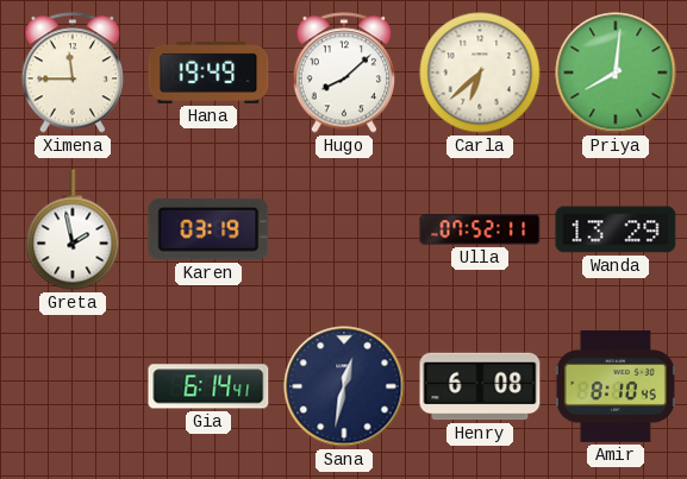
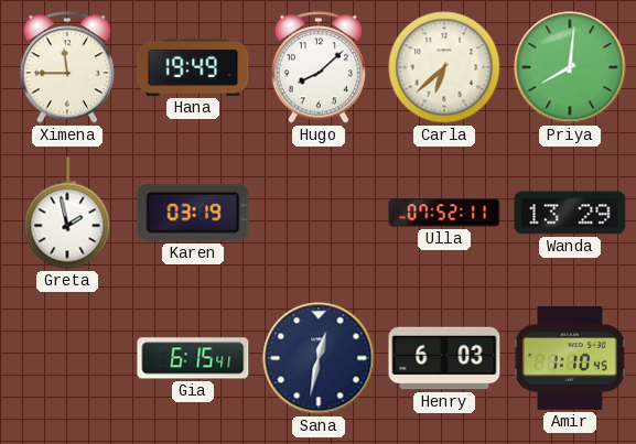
Gia: 6:14 -> 6:15 (193, 358)
Henry: 6:08 -> 6:03 (444, 358)
Amir: 8:10 -> 1:10 (570, 358)
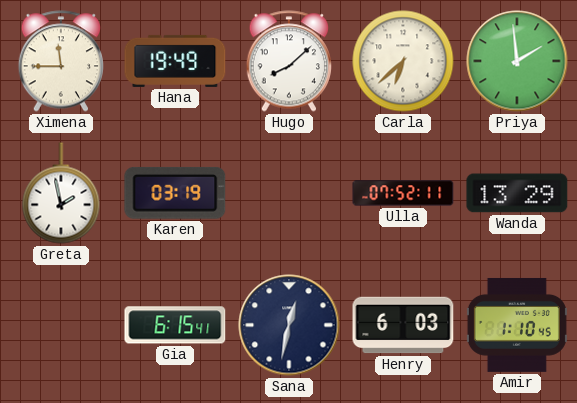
Priya: 8:01 -> 1:59 (517, 61)
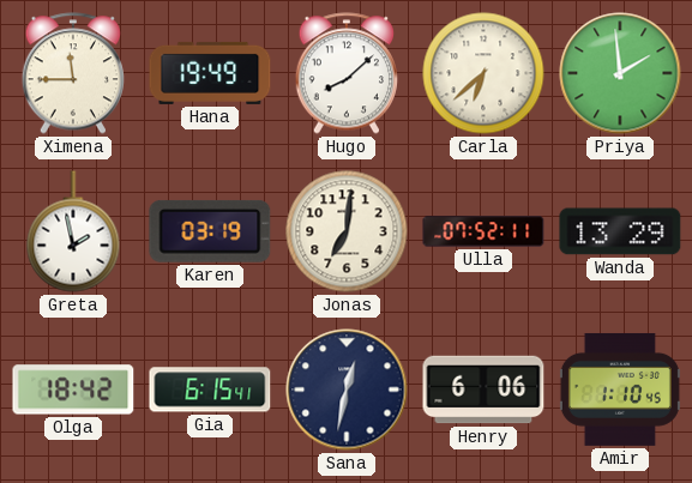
Jonas: none -> 7:01 (347, 231)
Olga: none -> 18:42 (73, 390)
Henry: 6:03 -> 6:06 (483, 390)
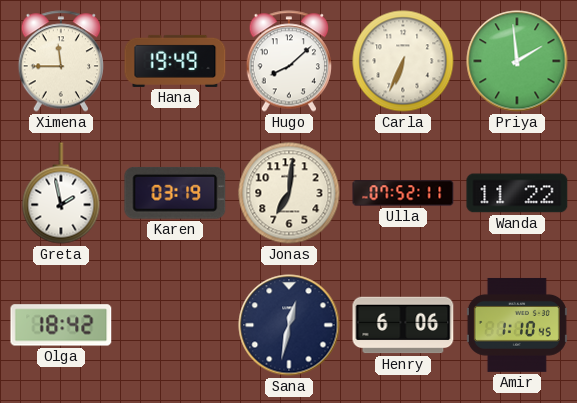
Carla: 6:38 -> 6:34 (403, 61)
Wanda: 13:29 -> 11:22 (517, 193)
Gia: 6:15 -> none (210, 390)
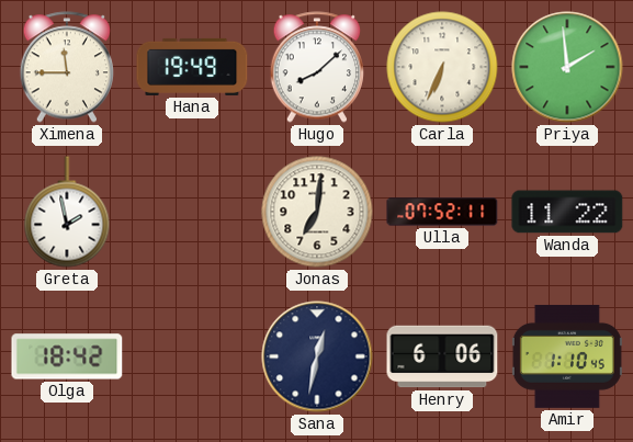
Karen: 03:19 -> none (175, 193)
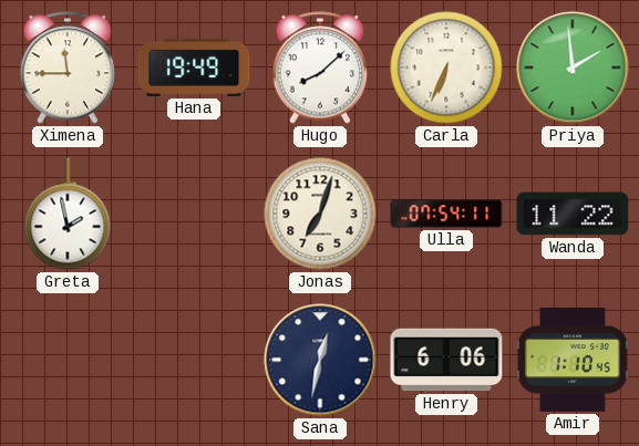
Jonas: 7:01 -> 7:03 (320, 214)
Ulla: 07:52 -> 07:54 (446, 214)
Olga: 18:42 -> none (67, 356)
